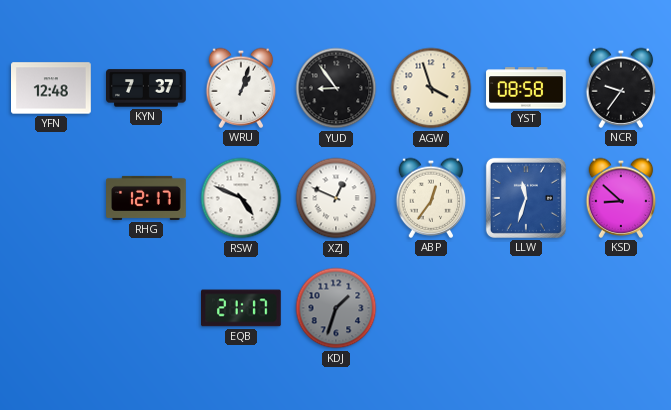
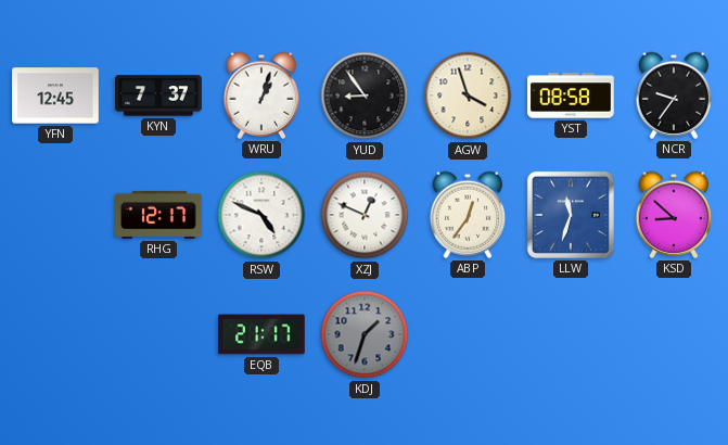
YFN: 12:48 -> 12:45 (56, 96)
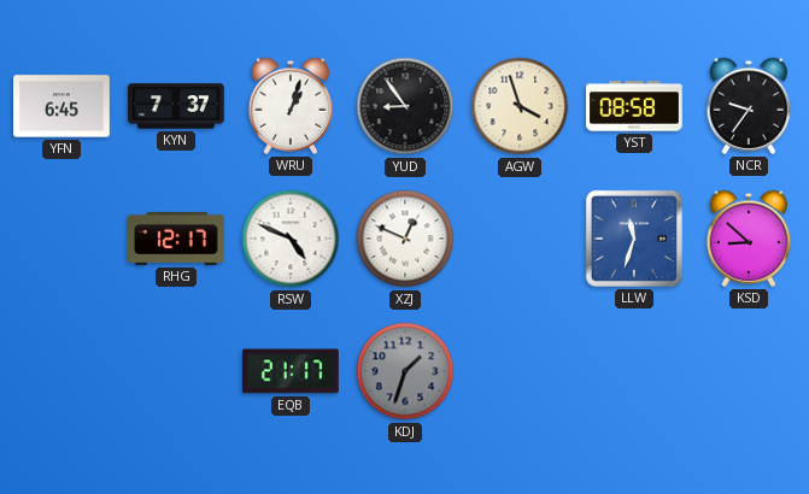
YFN: 12:45 -> 6:45 (63, 106)
ABP: 12:36 -> none (468, 215)
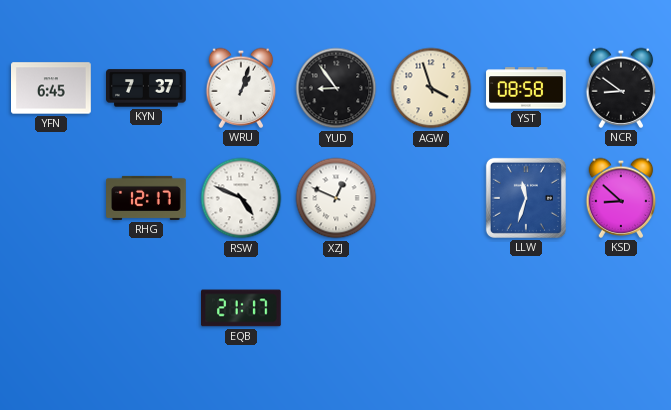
NCR: 9:36 -> 8:51 (621, 88)
KDJ: 1:33 -> none (405, 371)
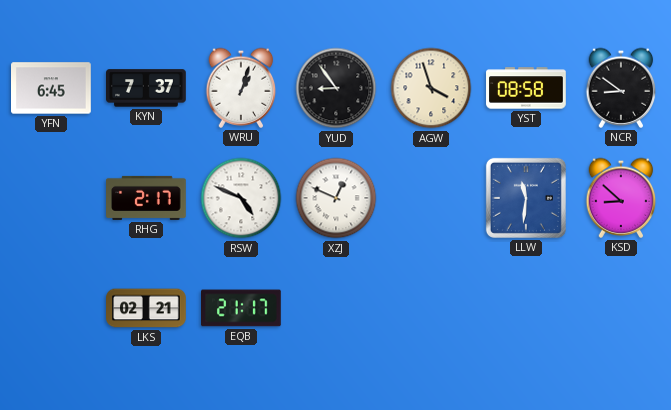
RHG: 12:17 -> 2:17 (146, 198)
LLW: 11:33 -> 11:31 (526, 198)
LKS: none -> 02:21 (146, 308)
